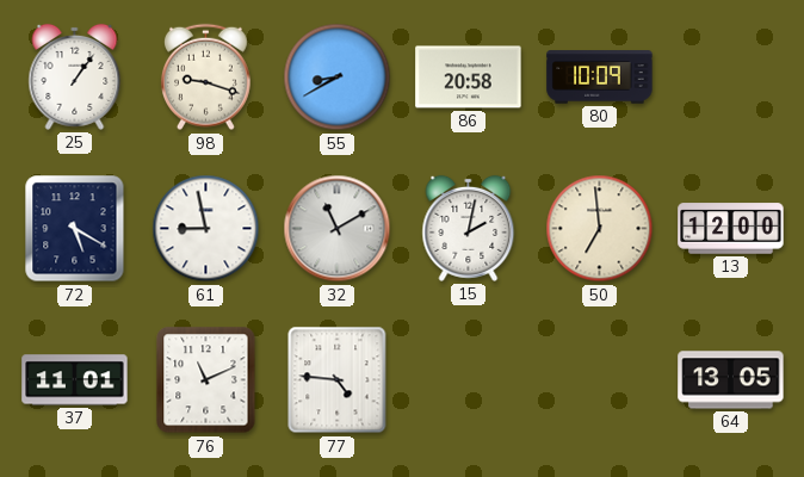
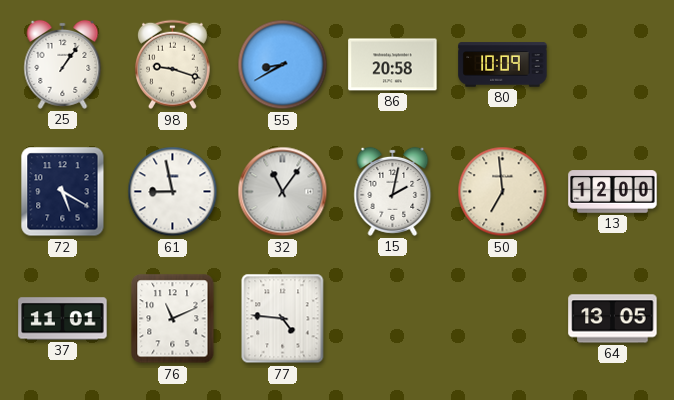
32: 11:10 -> 11:06 (283, 192)
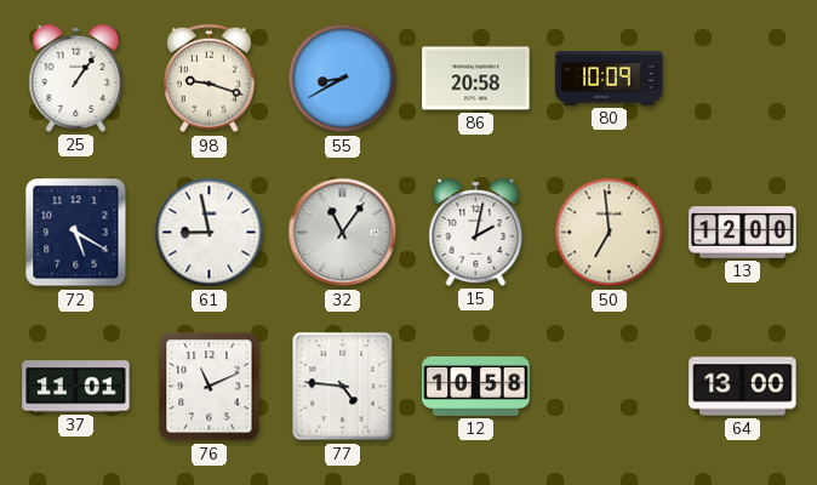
12: none -> 10:58 (476, 386)
64: 13:05 -> 13:00 (743, 387)
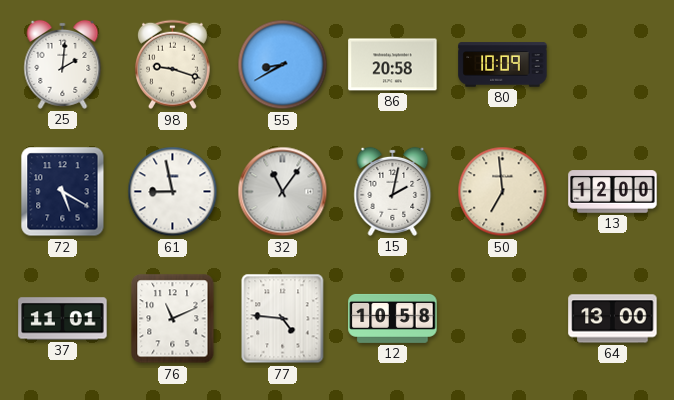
25: 1:06 -> 2:01 (63, 64)
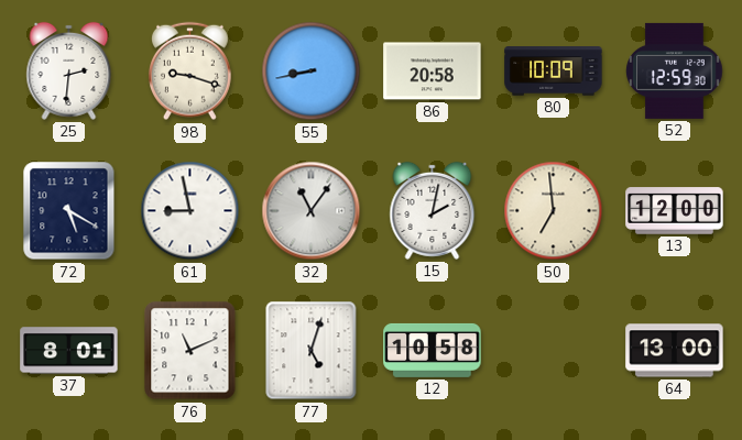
25: 2:01 -> 2:31 (69, 70)
55: 8:40 -> 8:43 (312, 71)
52: none -> 12:59 (675, 70)
37: 11:01 -> 8:01 (69, 351)
77: 4:46 -> 5:03 (312, 351)
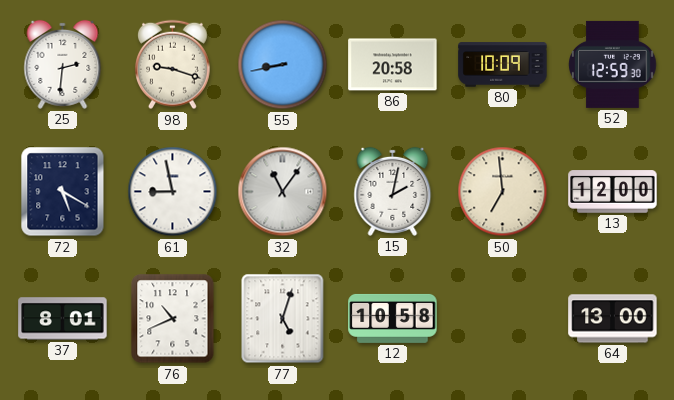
76: 11:11 -> 10:41 (173, 319)
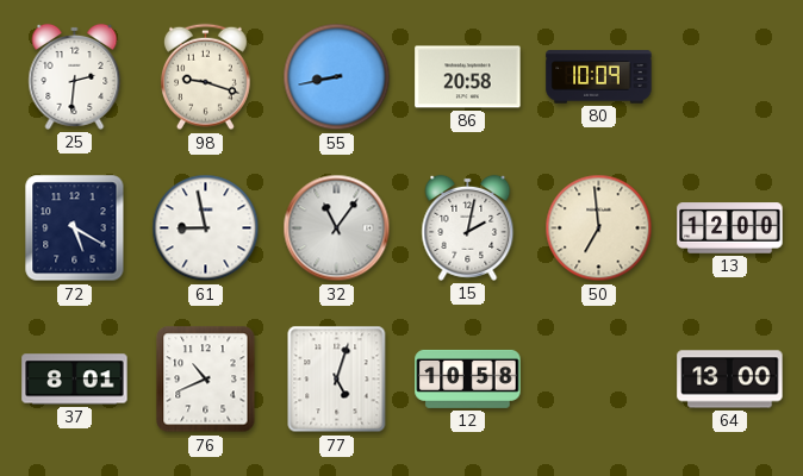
52: 12:59 -> none (613, 64)
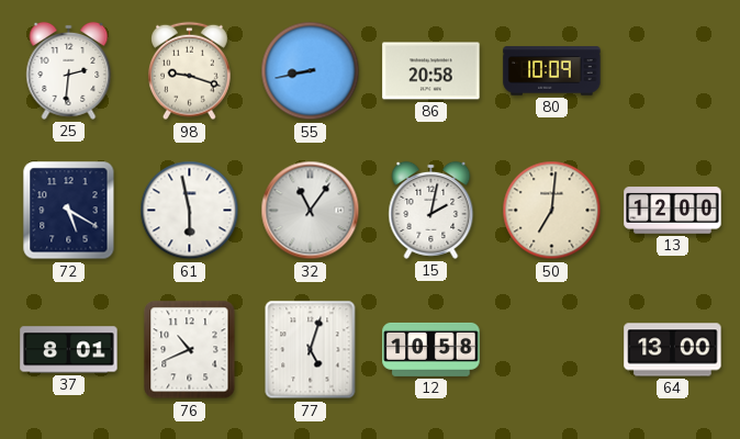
61: 8:58 -> 5:58 (190, 211)
50: 6:59 -> 7:01 (552, 211)
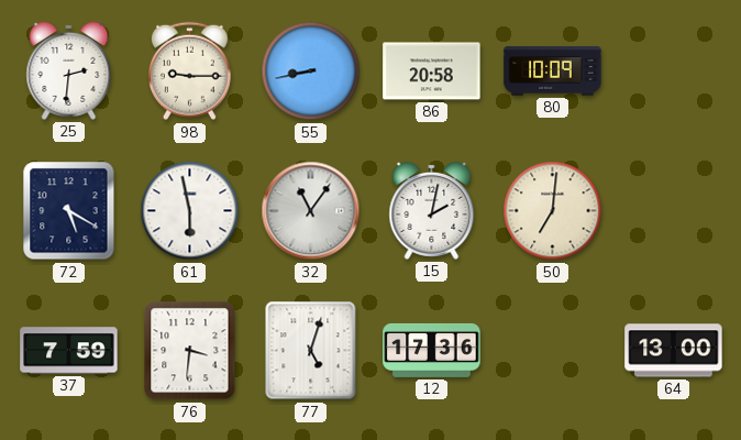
98: 9:18 -> 9:15 (189, 71)
13: 12:00 -> none (673, 211)
37: 8:01 -> 7:59 (69, 351)
76: 10:41 -> 3:31 (190, 351)
12: 10:58 -> 17:36 (432, 350)
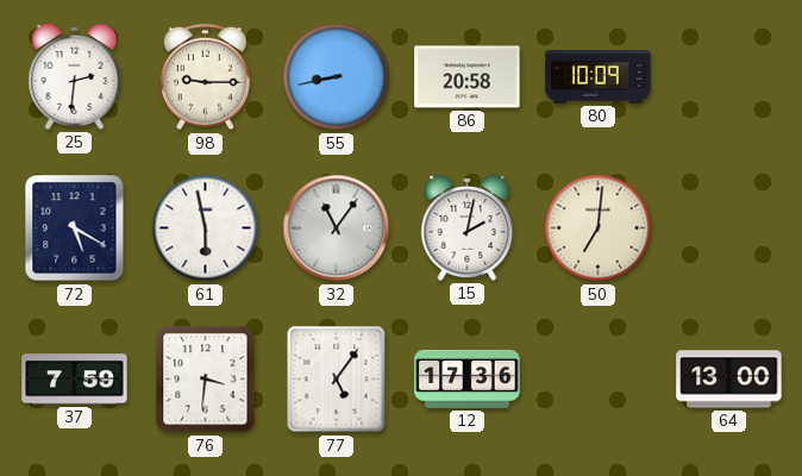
77: 5:03 -> 5:06 (337, 380)
